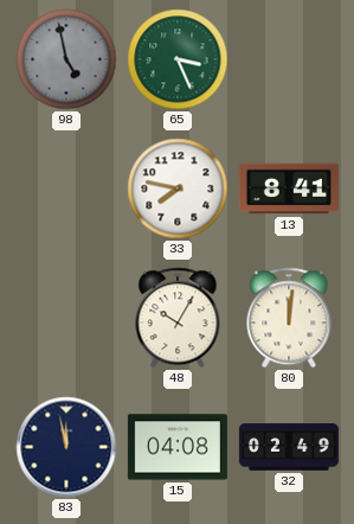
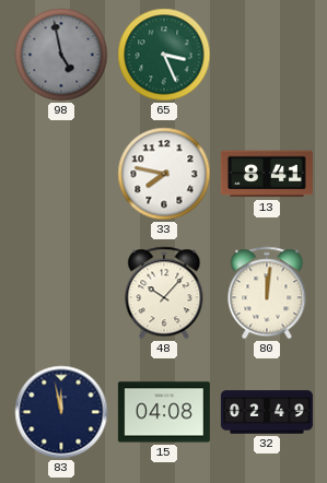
48: 10:05 -> 10:07 (164, 293)
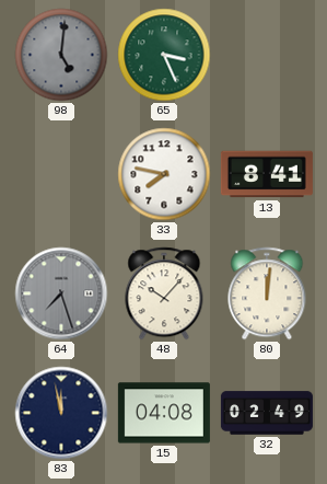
98: 4:58 -> 5:01 (61, 55)
64: none -> 7:27 (61, 293)
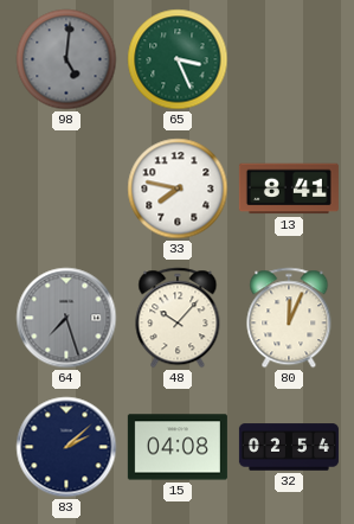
80: 12:01 -> 12:04 (289, 318)
83: 11:58 -> 2:08 (66, 447)
32: 02:49 -> 02:54 (289, 447)
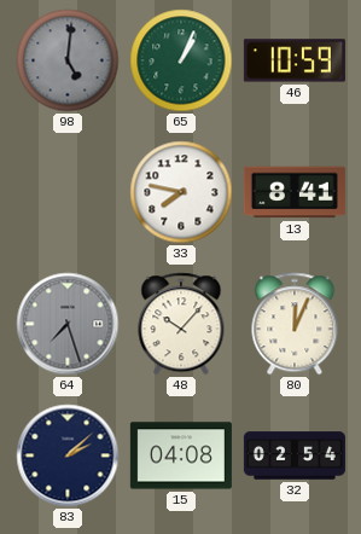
65: 3:26 -> 1:04 (181, 60)
46: none -> 10:59 (295, 60)
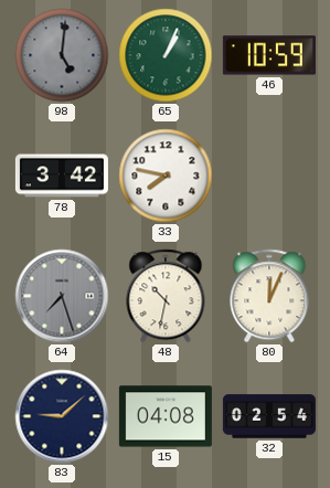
78: none -> 3:42 (62, 176)
13: 8:41 -> none (295, 192)
48: 10:07 -> 10:32 (166, 296)
83: 2:08 -> 9:08 (62, 416)
